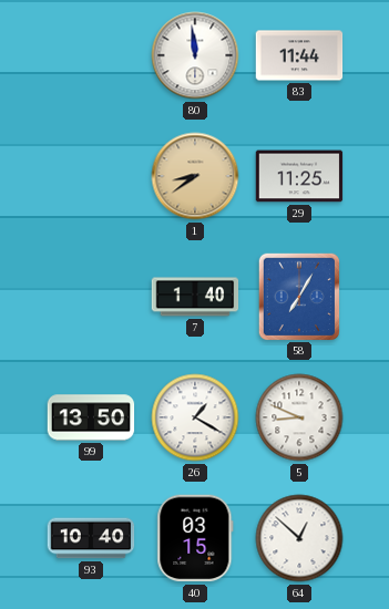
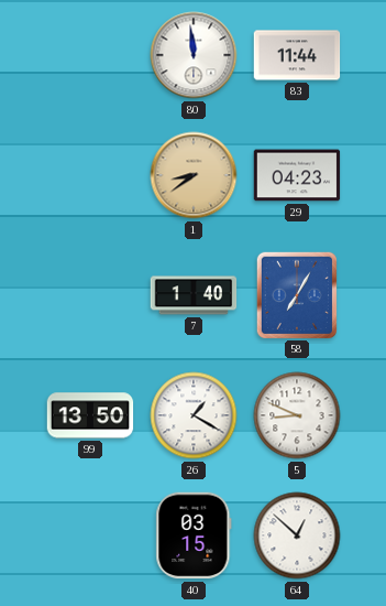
29: 11:25 -> 04:23 (297, 175)
93: 10:40 -> none (91, 538)
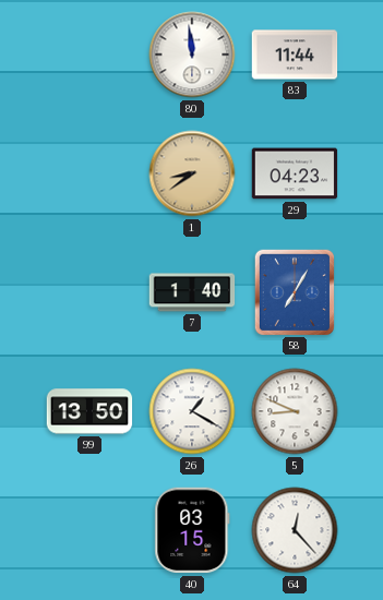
64: 12:52 -> 12:23 (295, 530)
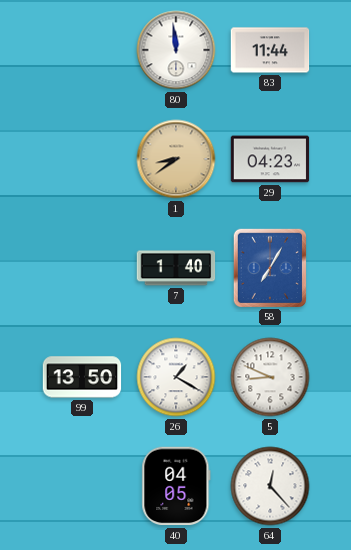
40: 03:15 -> 04:05 (176, 486)
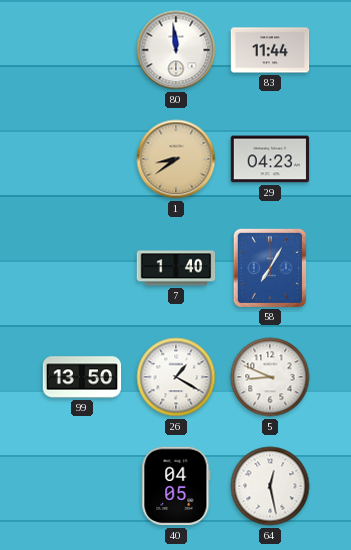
64: 12:23 -> 12:28 (270, 486)
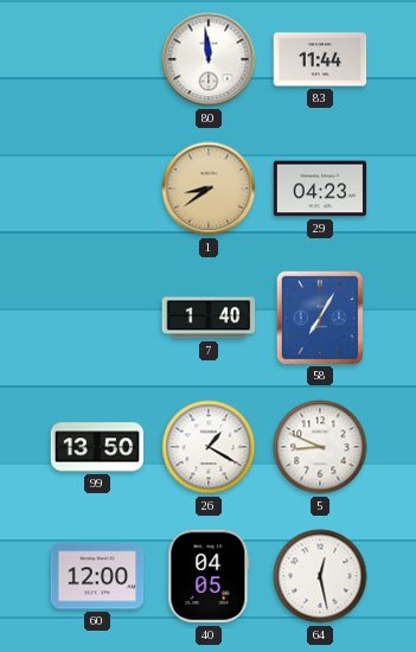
60: none -> 12:00 (97, 576)
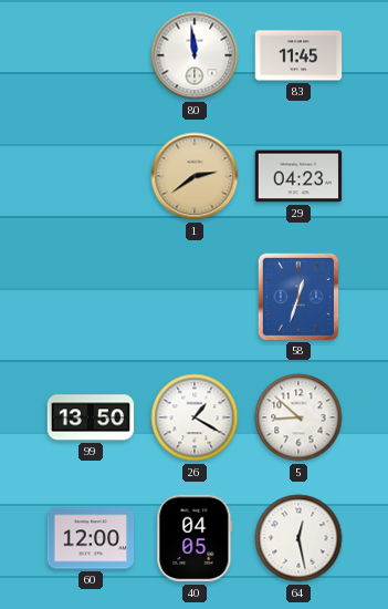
83: 11:44 -> 11:45 (298, 55)
1: 8:39 -> 2:39 (195, 176)
7: 1:40 -> none (209, 318)
58: 7:05 -> 12:33 (297, 296)
5: 8:49 -> 8:52 (298, 417)
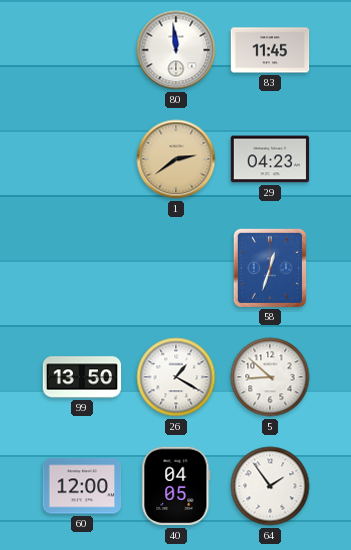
64: 12:28 -> 1:54 (270, 486)
